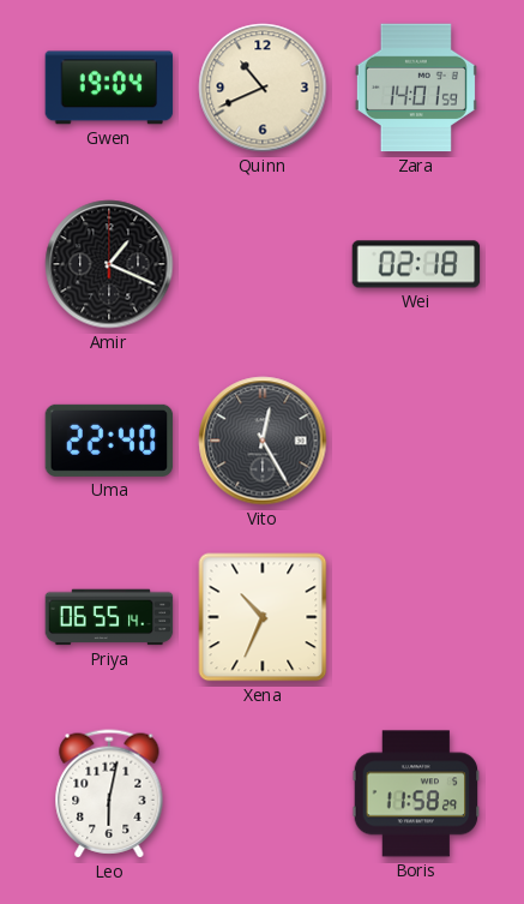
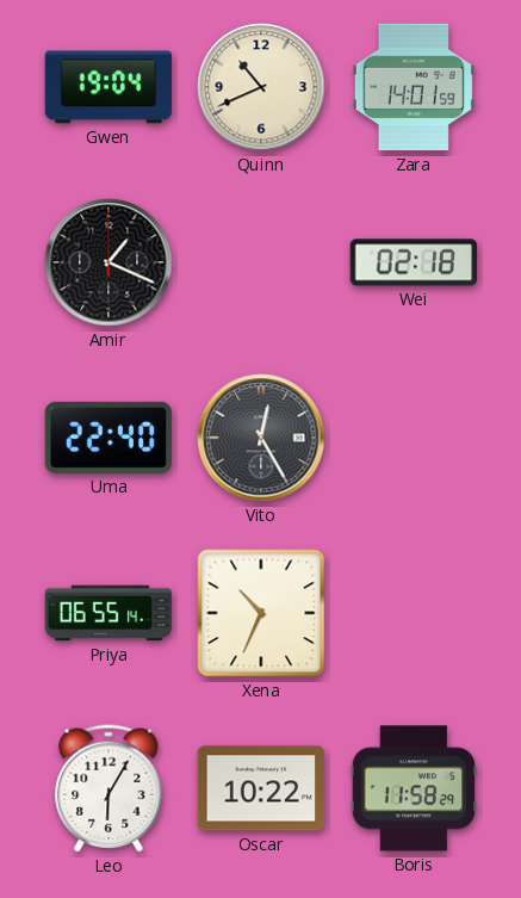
Leo: 6:02 -> 6:05 (108, 788)
Oscar: none -> 10:22 (261, 788)
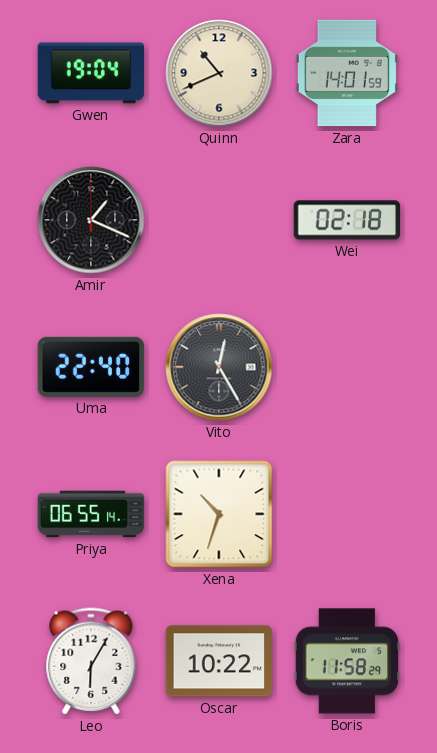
Xena: 10:34 -> 10:33 (219, 514)
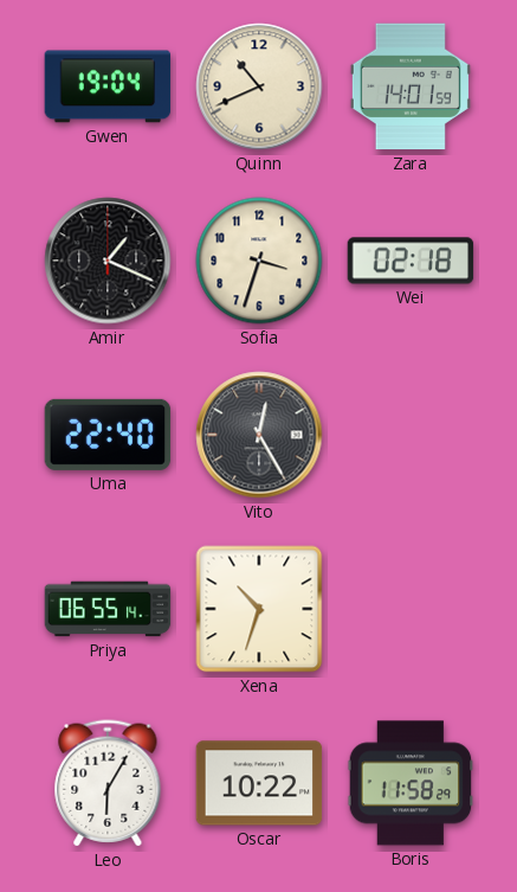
Sofia: none -> 3:33 (259, 261)
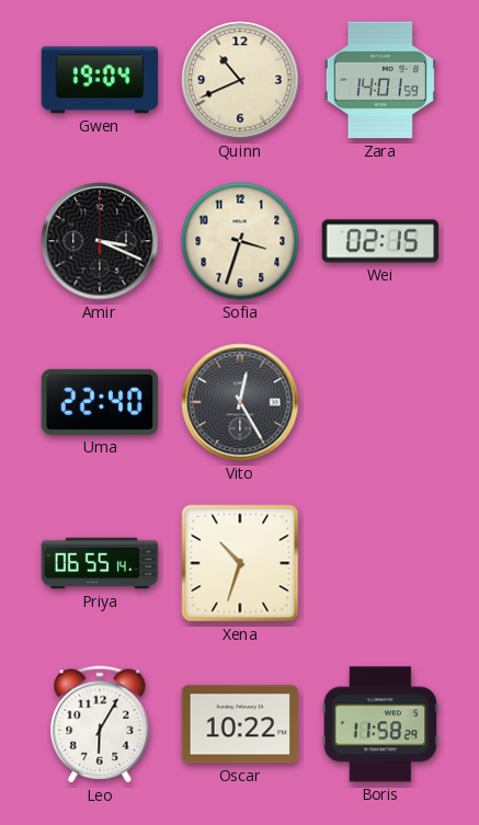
Amir: 1:19 -> 3:19 (100, 241)
Wei: 02:18 -> 02:15 (380, 241)
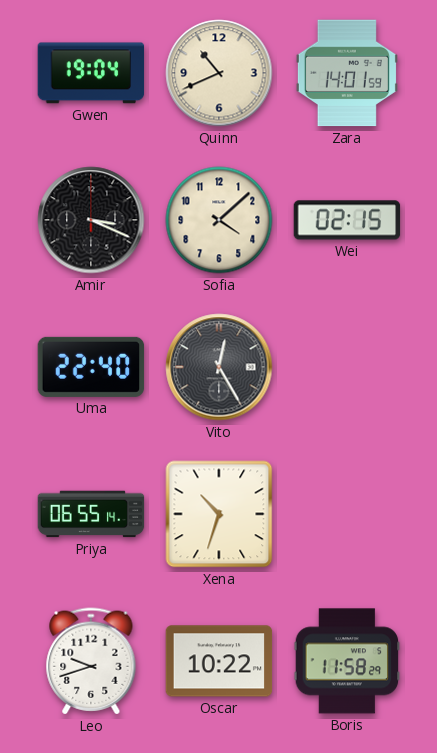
Sofia: 3:33 -> 4:08 (219, 220)
Leo: 6:05 -> 9:42 (91, 661)
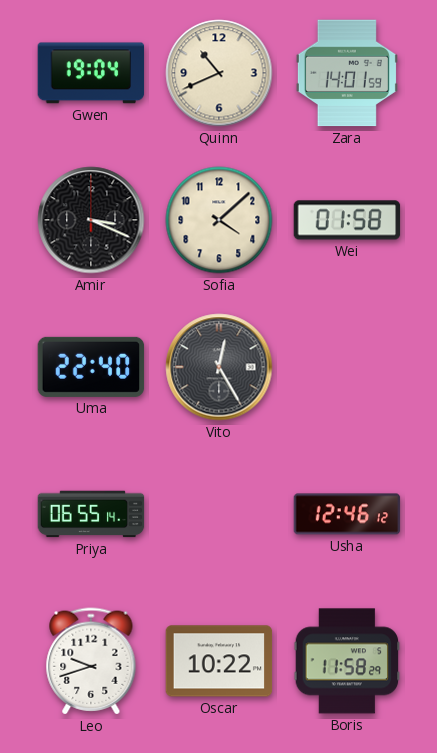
Wei: 02:15 -> 01:58 (347, 220)
Xena: 10:33 -> none (219, 514)
Usha: none -> 12:46 (347, 514)
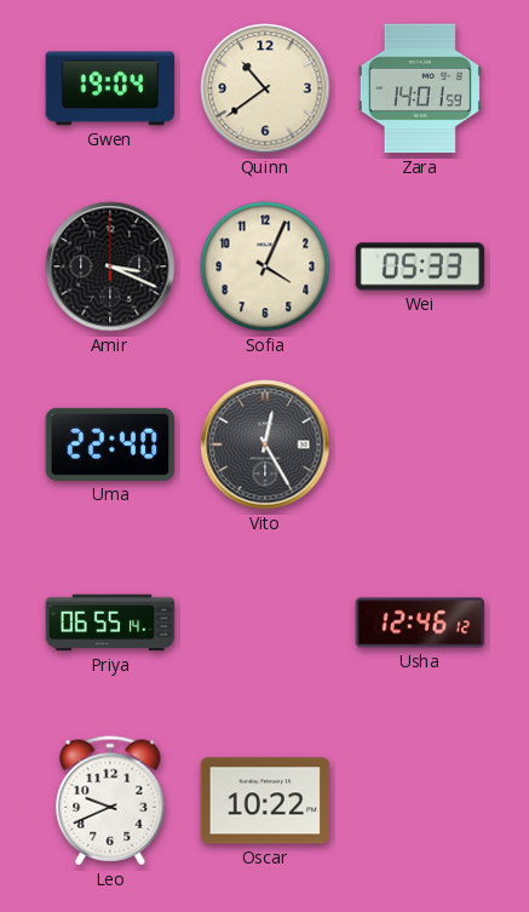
Quinn: 10:41 -> 10:39 (265, 88)
Sofia: 4:08 -> 4:04 (265, 266)
Wei: 01:58 -> 05:33 (420, 266)
Leo: 9:42 -> 9:41 (110, 801)
Boris: 11:58 -> none (347, 661)
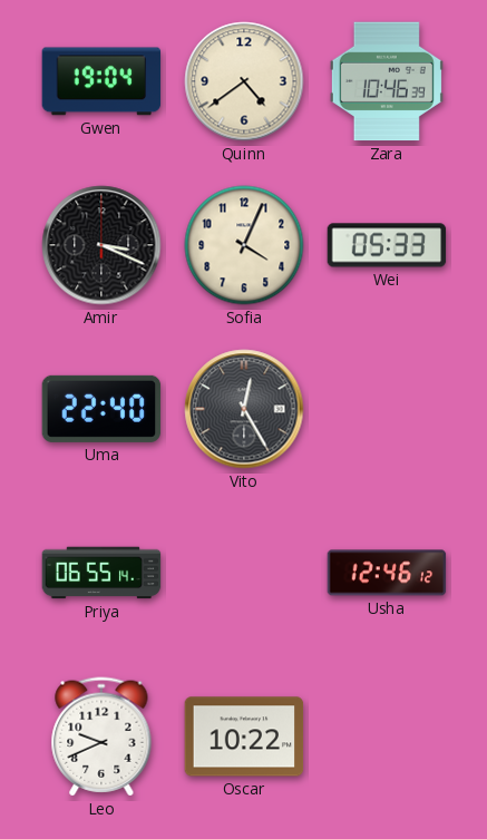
Quinn: 10:39 -> 4:39 (244, 81)
Zara: 14:01 -> 10:46 (387, 81)
